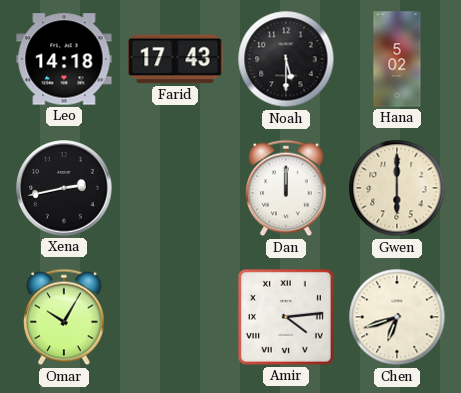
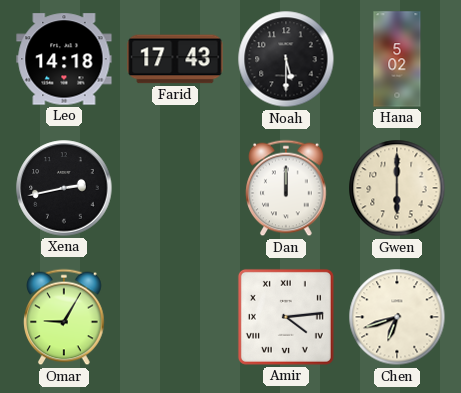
Omar: 10:05 -> 9:05 (64, 317)
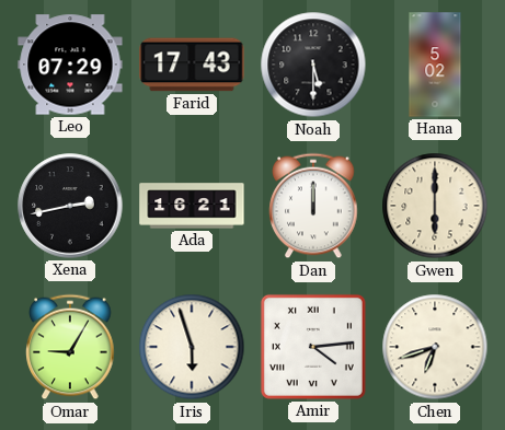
Leo: 14:18 -> 07:29 (70, 65)
Ada: none -> 16:21 (192, 206)
Iris: none -> 5:57 (192, 347)
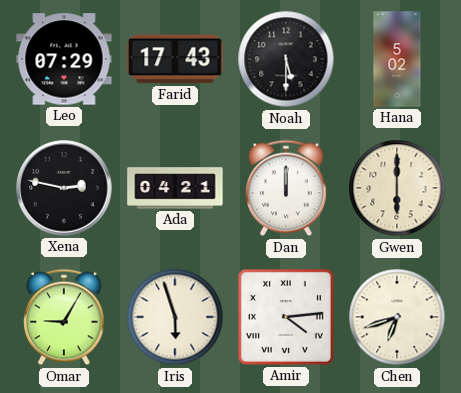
Xena: 2:43 -> 2:47 (64, 188)
Ada: 16:21 -> 04:21 (175, 188)
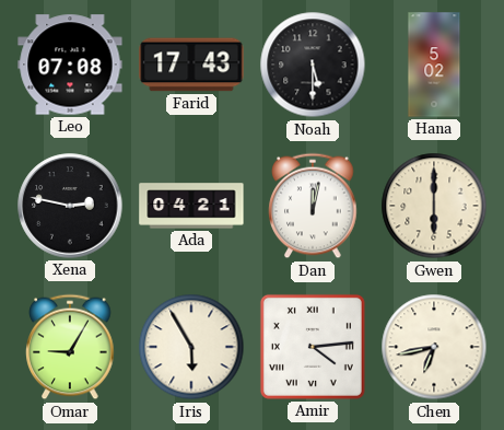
Leo: 07:29 -> 07:08 (70, 65)
Dan: 12:00 -> 12:02 (313, 206)
Iris: 5:57 -> 5:55 (191, 347)
Chen: 6:42 -> 6:43 (434, 347)
